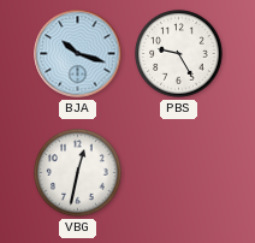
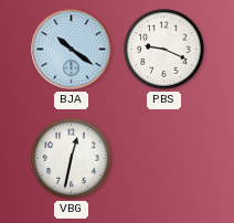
BJA: 10:18 -> 10:21 (72, 50)
PBS: 9:25 -> 9:19 (164, 50)
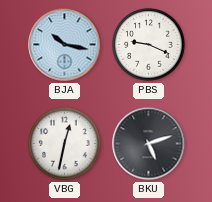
BJA: 10:21 -> 10:17 (65, 45)
BKU: none -> 5:12 (149, 144)
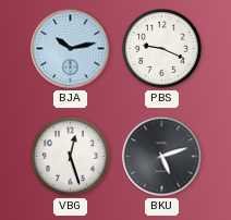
BJA: 10:17 -> 10:13 (71, 49)
VBG: 12:32 -> 12:27 (71, 157)
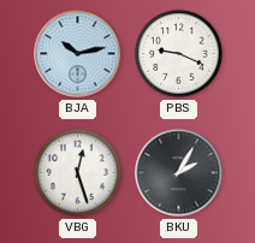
BKU: 5:12 -> 2:05 (179, 173)
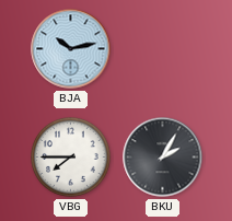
PBS: 9:19 -> none (179, 54)
VBG: 12:27 -> 7:45 (71, 158)
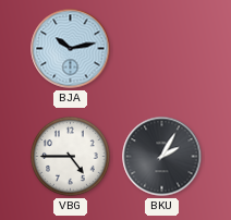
VBG: 7:45 -> 4:45 (71, 157)
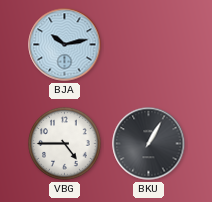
BKU: 2:05 -> 1:05 (149, 144)
